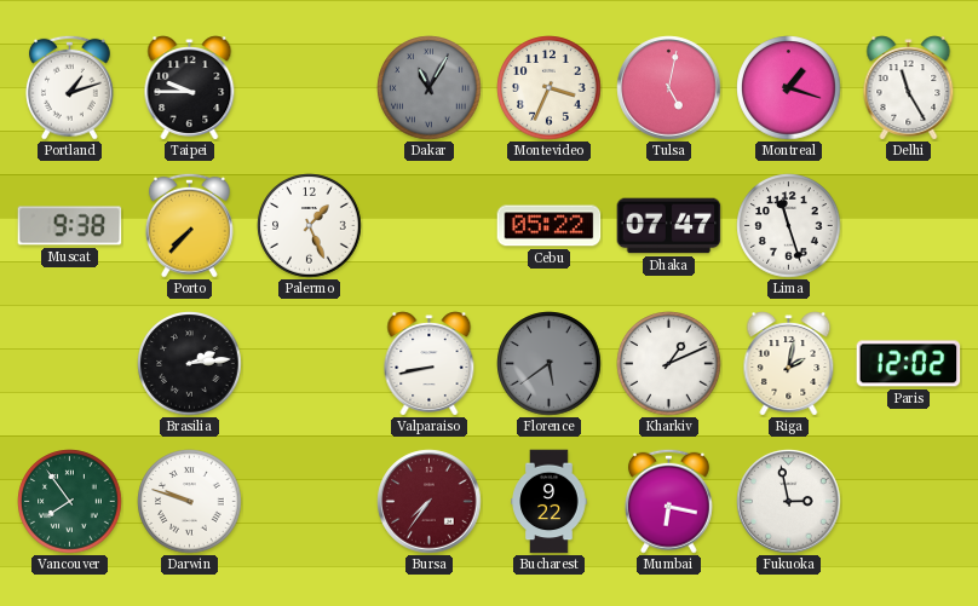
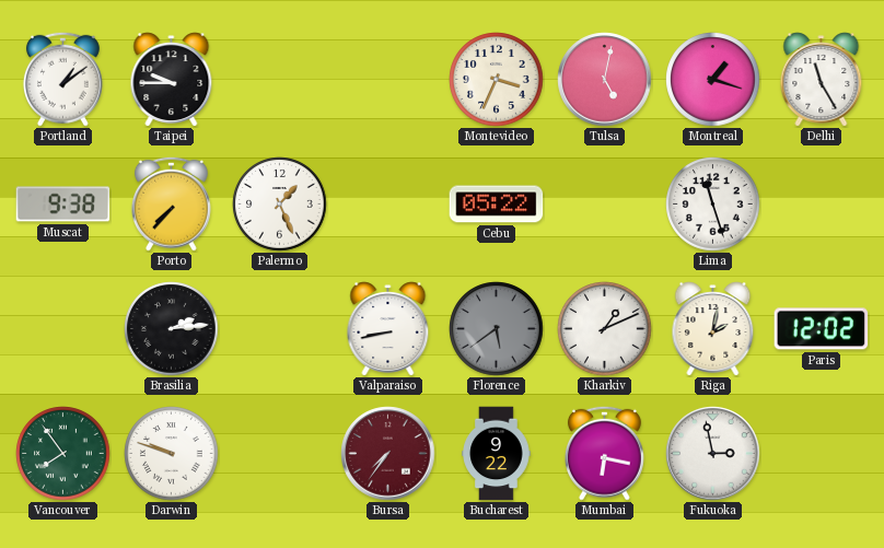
Portland: 1:12 -> 1:09 (62, 79)
Dakar: 11:05 -> none (430, 88)
Dhaka: 07:47 -> none (669, 226)
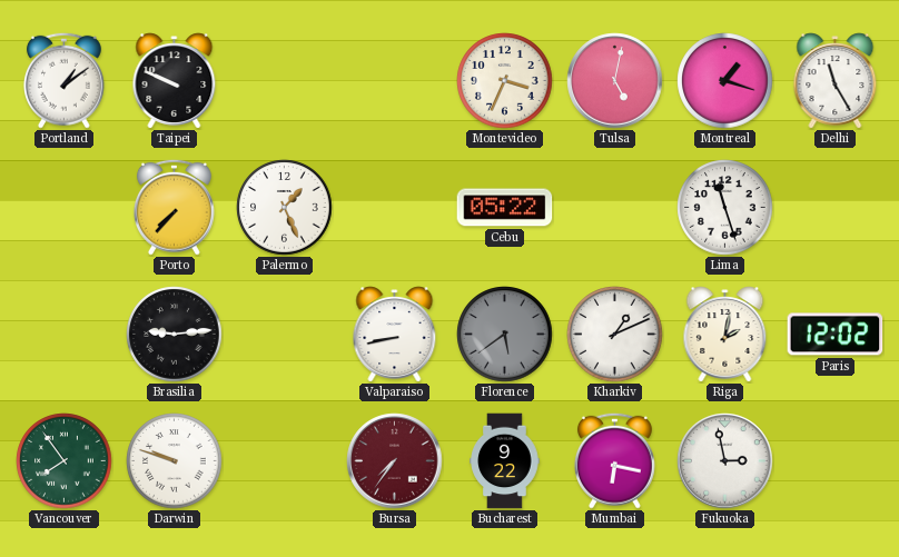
Taipei: 9:45 -> 9:49 (175, 81)
Muscat: 9:38 -> none (63, 205)
Brasilia: 2:14 -> 9:14 (175, 335)
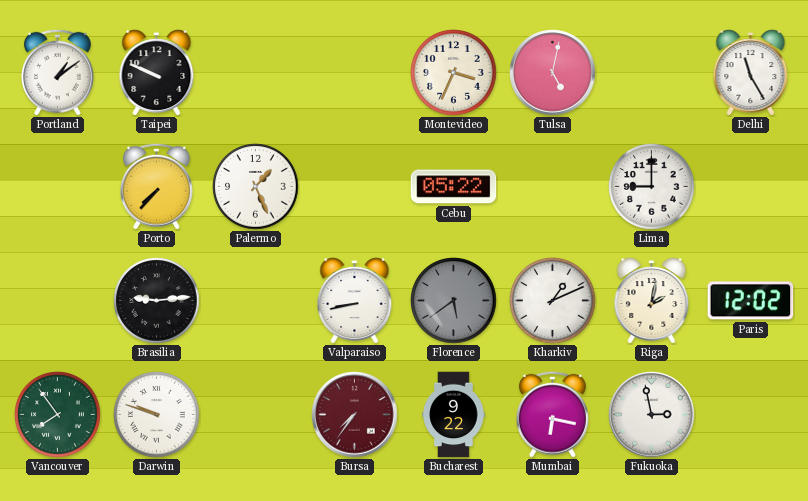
Montreal: 1:18 -> none (725, 81)
Lima: 11:27 -> 9:00 (652, 187)
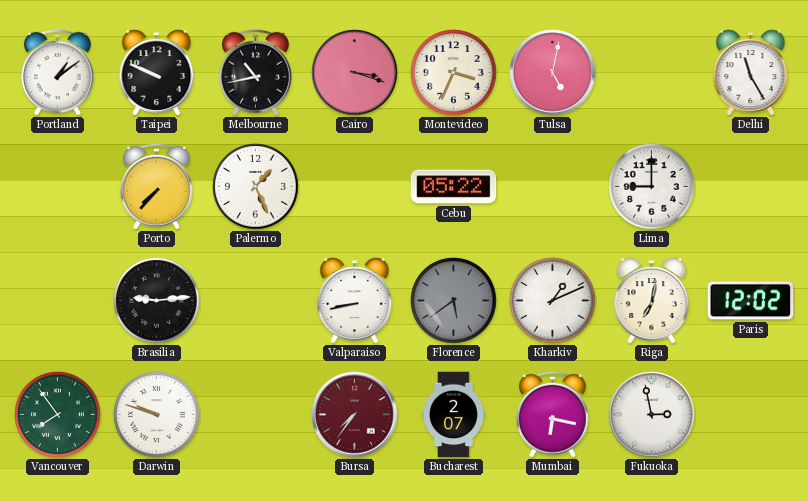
Melbourne: none -> 10:43 (255, 72)
Cairo: none -> 3:18 (355, 73)
Riga: 2:02 -> 7:02 (652, 301)
Bucharest: 9:22 -> 2:07 (454, 415)
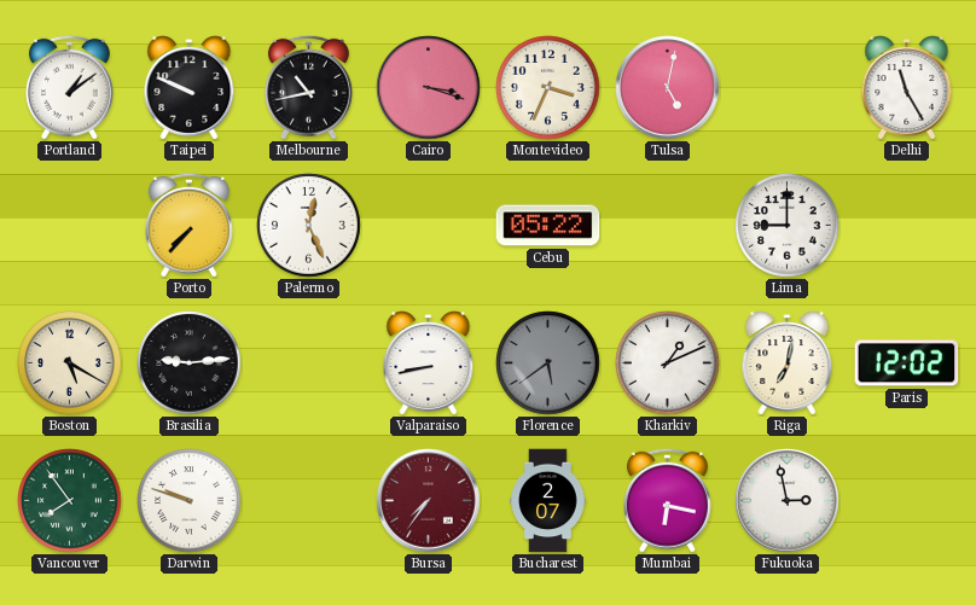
Palermo: 1:26 -> 12:26 (309, 226)
Boston: none -> 5:20 (70, 363)
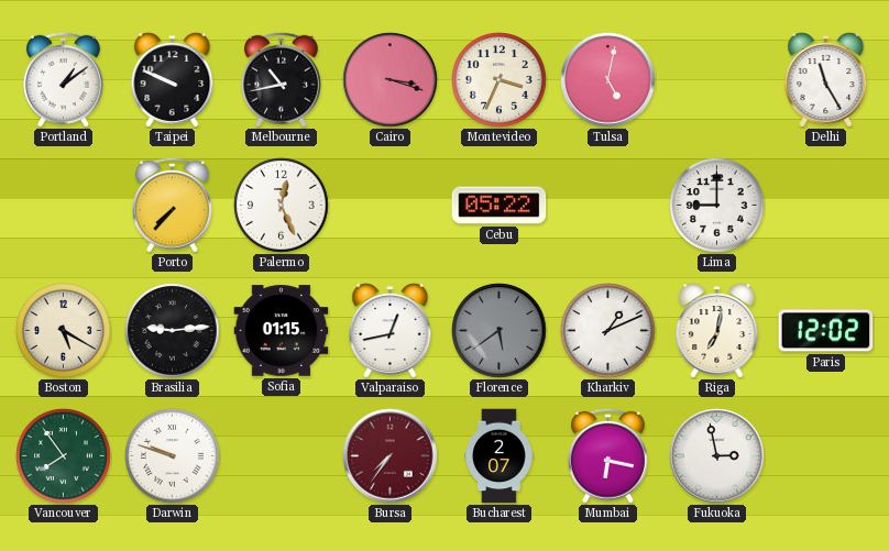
Sofia: none -> 01:15 (282, 331)
Valparaiso: 8:43 -> 12:43 (391, 331)
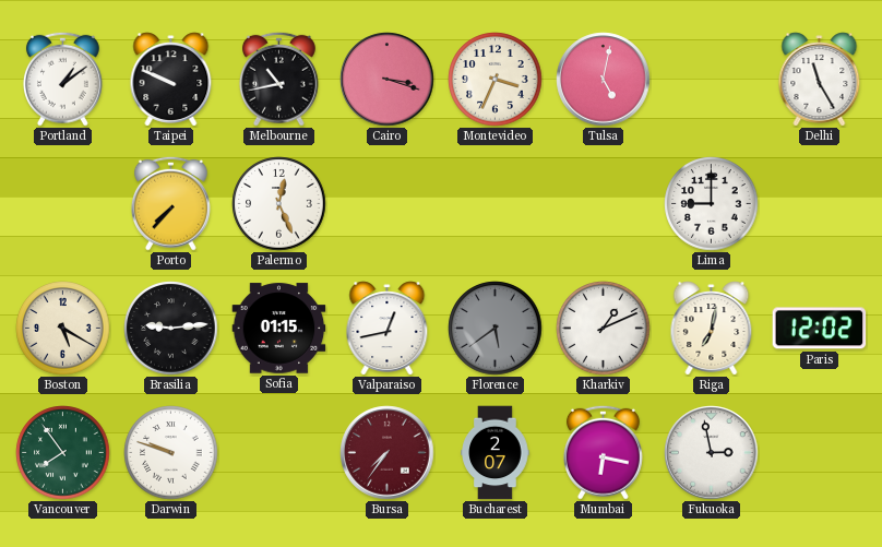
Cebu: 05:22 -> none (500, 206)
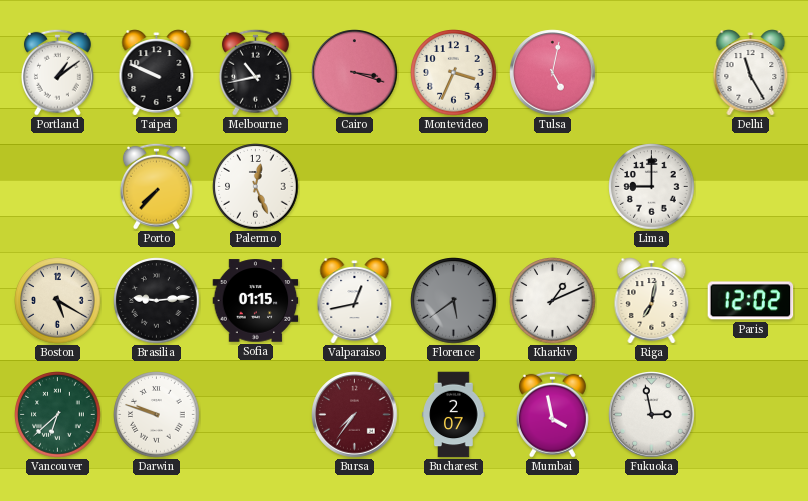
Vancouver: 7:54 -> 6:38 (58, 415)
Mumbai: 6:17 -> 3:58 (552, 414)
